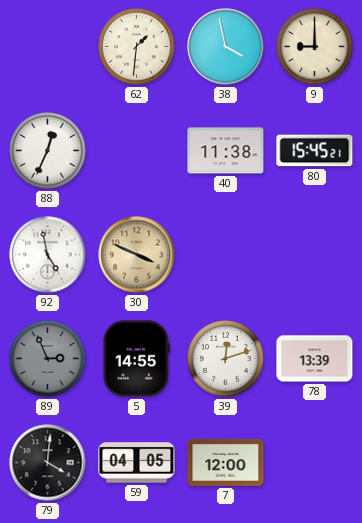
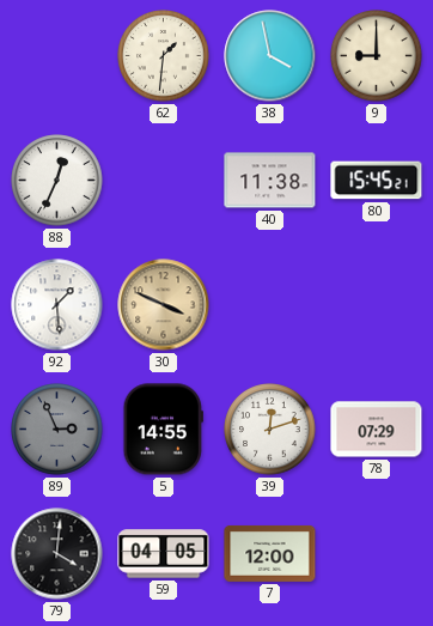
92: 4:58 -> 1:29 (57, 305)
78: 13:39 -> 07:29 (377, 430)
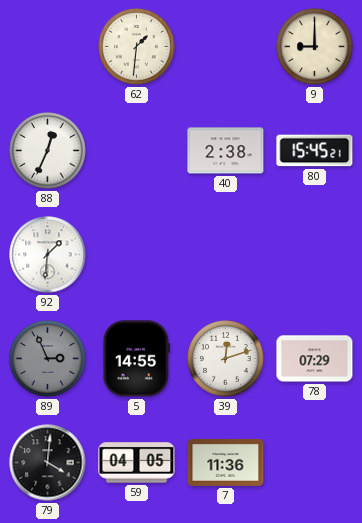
38: 3:58 -> none (270, 56)
40: 11:38 -> 2:38 (226, 151)
92: 1:29 -> 1:31 (48, 255)
30: 3:49 -> none (164, 305)
7: 12:00 -> 11:36 (226, 462)
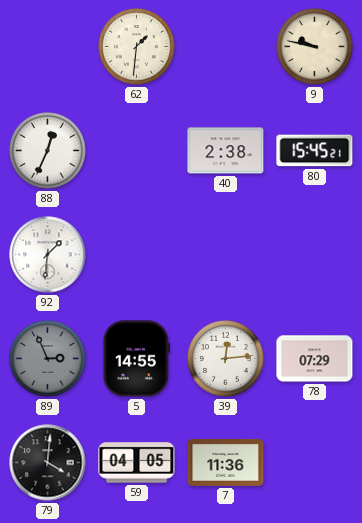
9: 9:00 -> 9:47 (315, 47)
39: 12:12 -> 12:14 (226, 359)
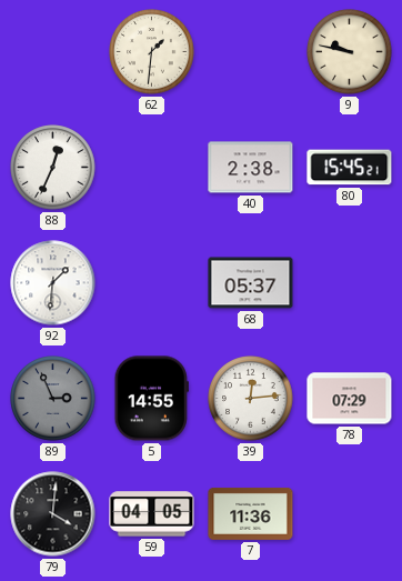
68: none -> 05:37 (251, 283)
